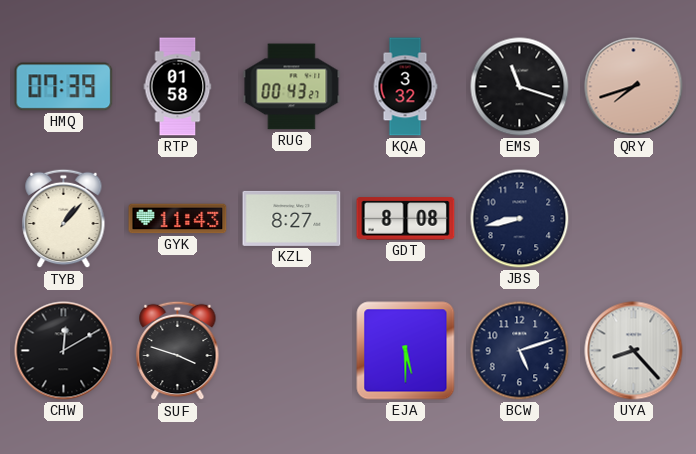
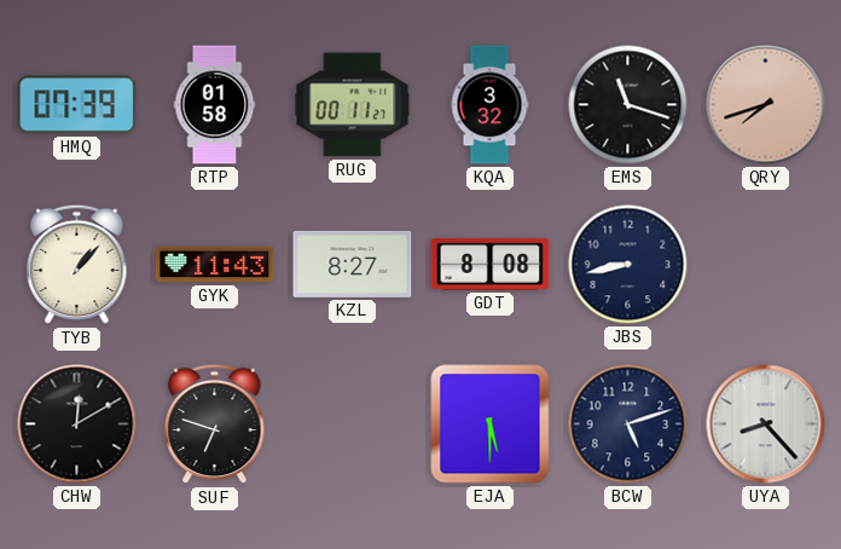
RUG: 00:43 -> 00:11 (353, 105)
SUF: 3:48 -> 6:48 (215, 424)
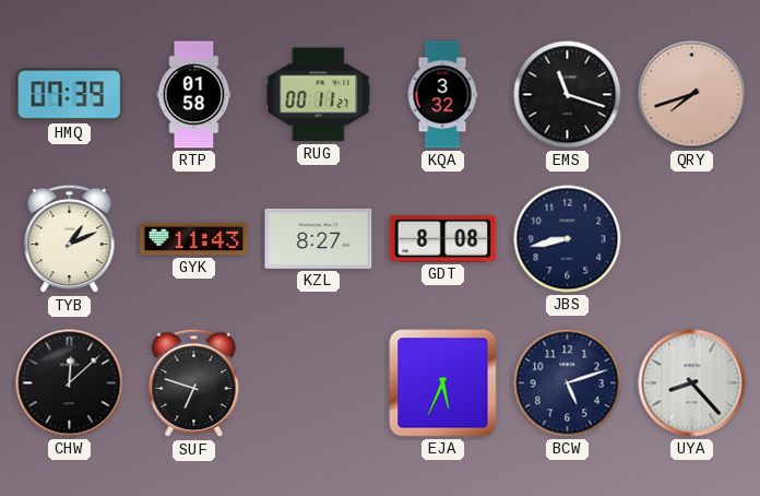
TYB: 1:07 -> 1:11 (70, 239)
CHW: 12:10 -> 12:08 (70, 383)
EJA: 5:30 -> 5:34 (443, 383)
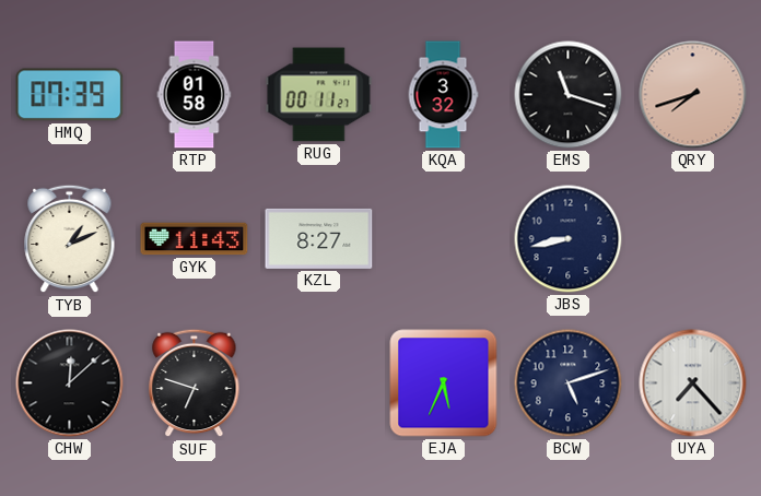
GDT: 8:08 -> none (443, 239)
UYA: 8:23 -> 7:23 (693, 383)
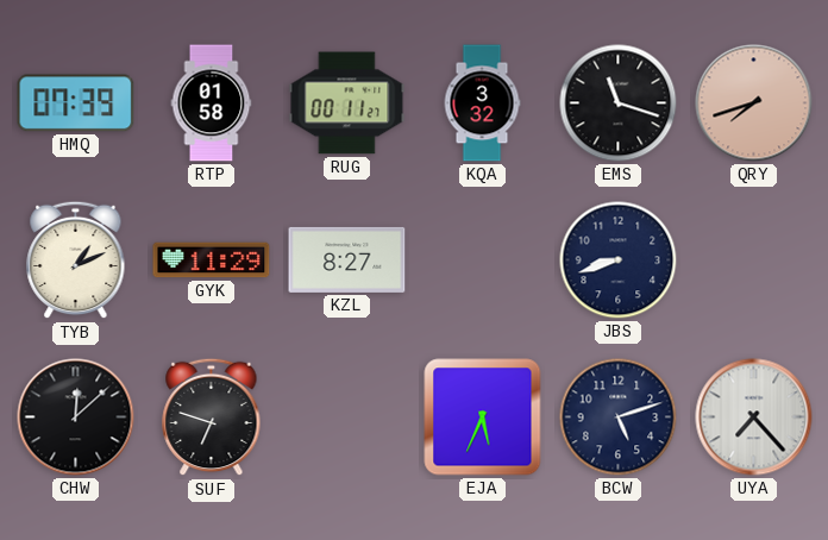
GYK: 11:43 -> 11:29 (212, 260)
JBS: 8:43 -> 8:42 (619, 260)
